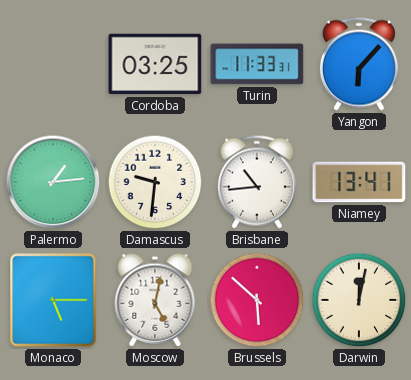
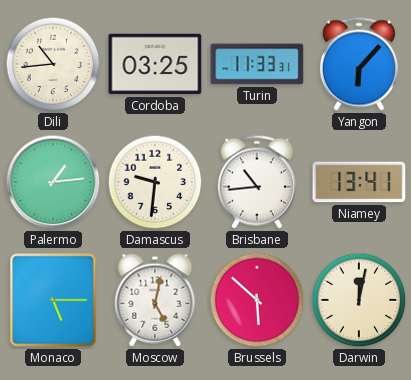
Dili: none -> 10:44 (53, 64)
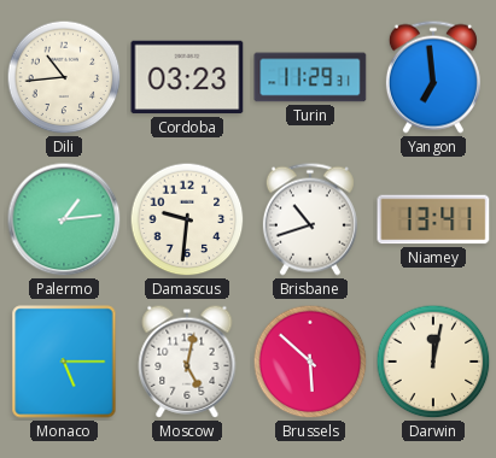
Cordoba: 03:25 -> 03:23 (187, 77)
Turin: 11:33 -> 11:29 (310, 77)
Yangon: 6:07 -> 6:59 (433, 77)
Brisbane: 10:44 -> 10:42 (310, 219)
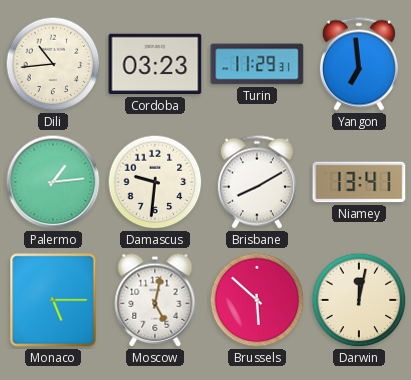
Brisbane: 10:42 -> 8:10 (257, 182)
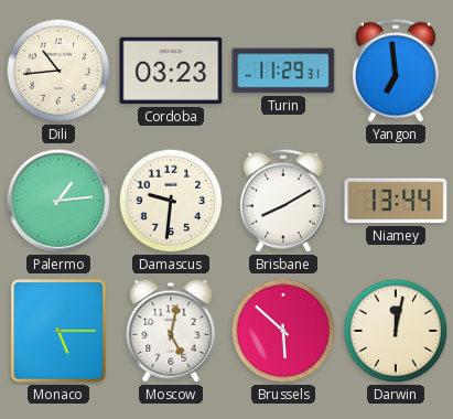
Niamey: 13:41 -> 13:44 (396, 201)
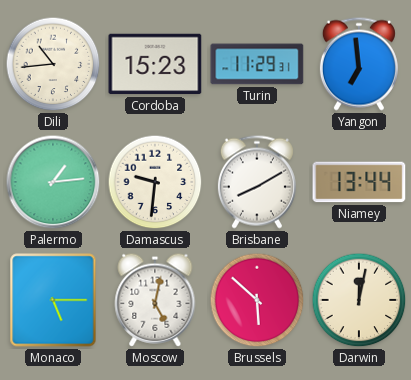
Cordoba: 03:23 -> 15:23 (155, 64)
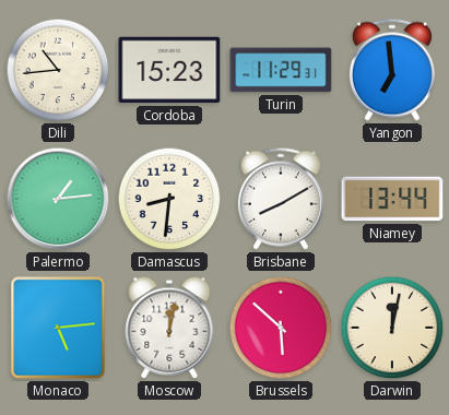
Damascus: 9:31 -> 8:31 (169, 199)
Monaco: 5:15 -> 5:14 (58, 328)
Moscow: 5:02 -> 12:02 (169, 328)
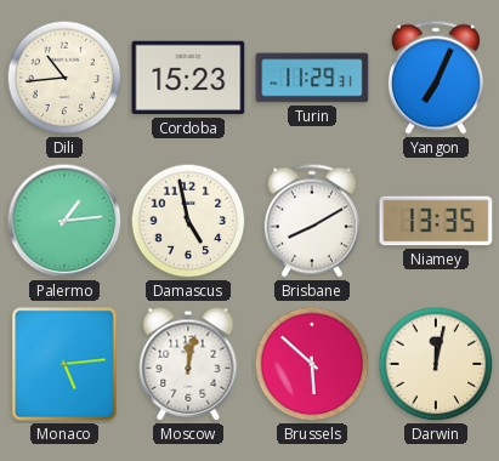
Yangon: 6:59 -> 7:04 (436, 78)
Damascus: 8:31 -> 4:58 (188, 221)
Niamey: 13:44 -> 13:35 (436, 221)
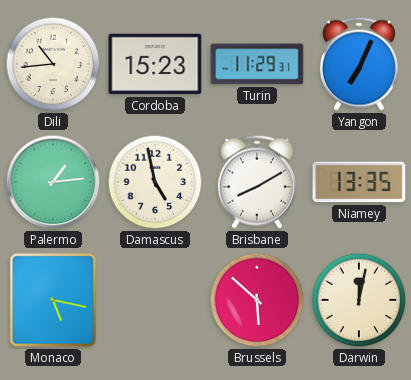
Monaco: 5:14 -> 5:17 (53, 300)
Moscow: 12:02 -> none (188, 364)
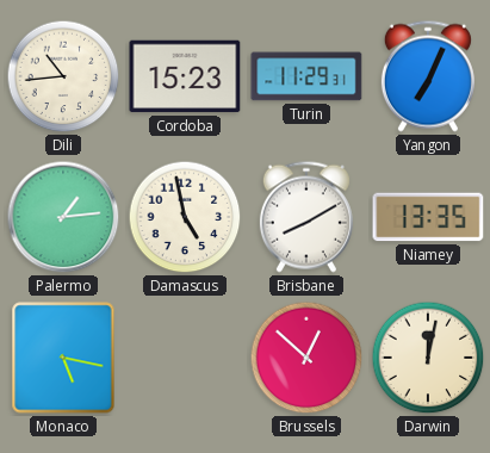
Brussels: 5:52 -> 12:52 (306, 358)
